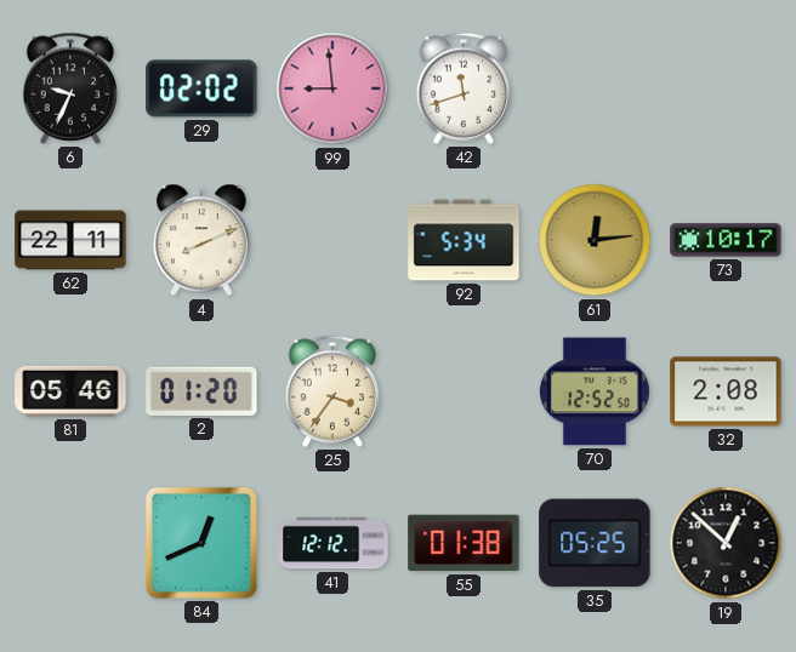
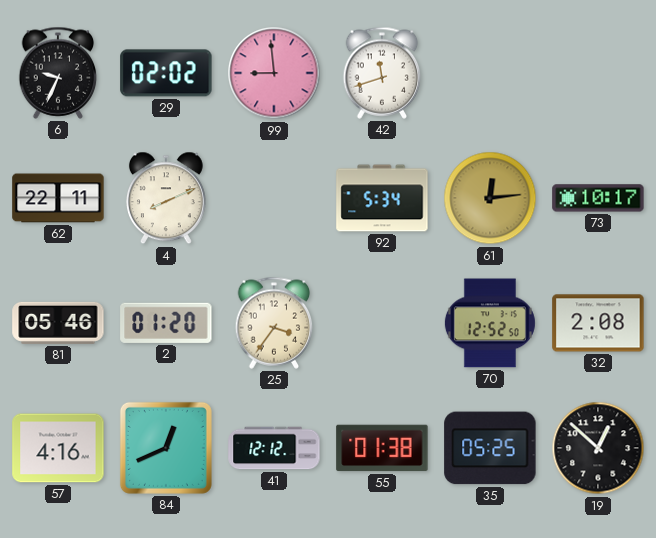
57: none -> 4:16 (58, 448)
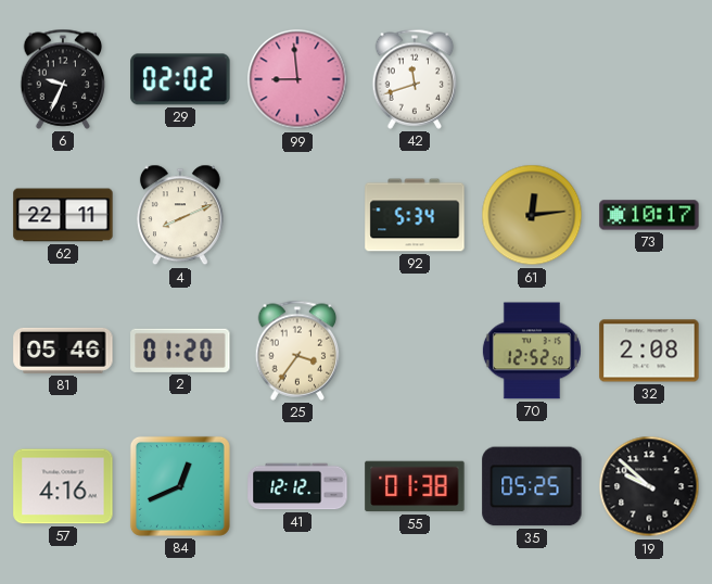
19: 12:52 -> 9:52 (649, 486)
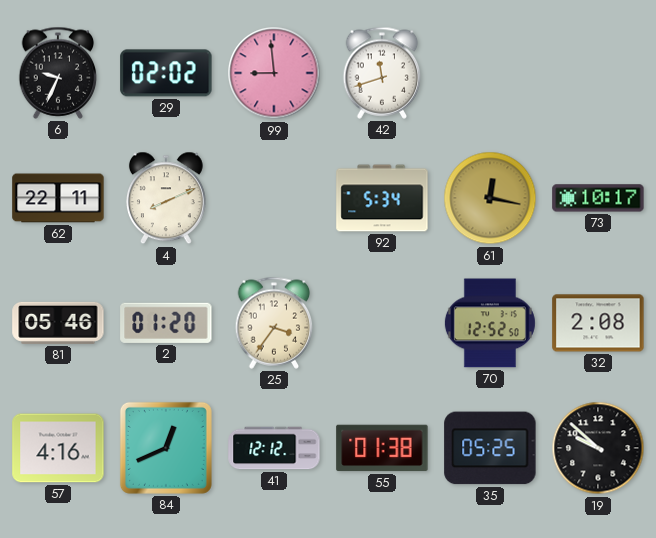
61: 12:14 -> 12:17 (490, 198)
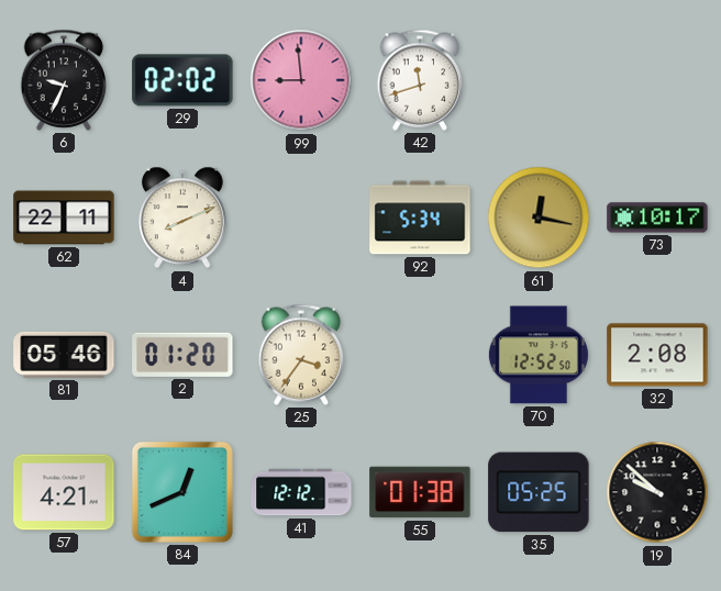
57: 4:16 -> 4:21 (64, 492)
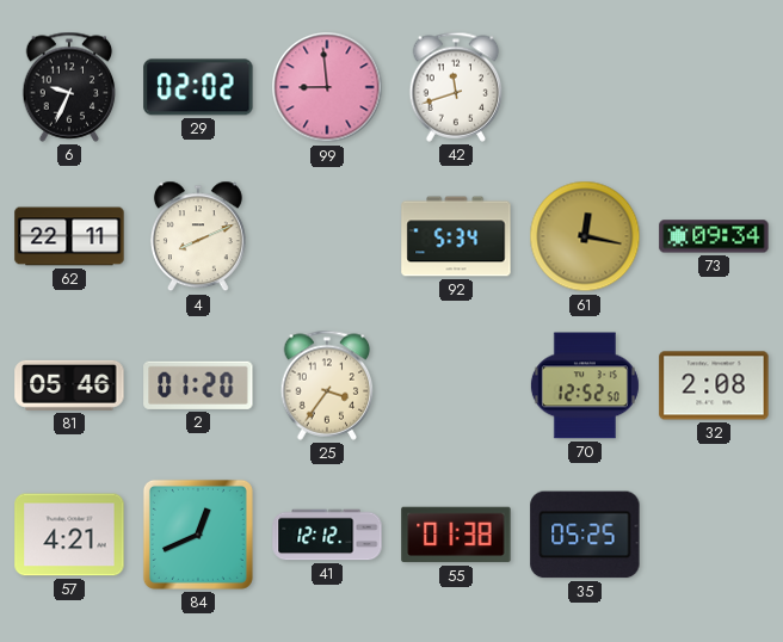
73: 10:17 -> 09:34 (714, 236)
19: 9:52 -> none (657, 492)
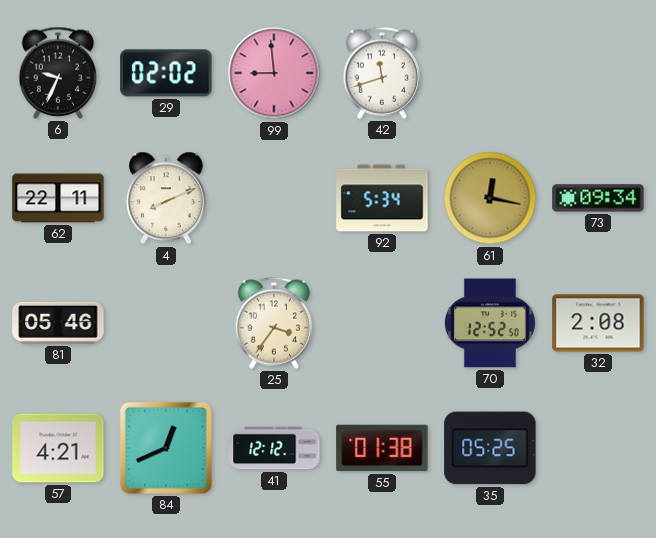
2: 01:20 -> none (198, 385)
